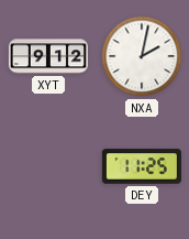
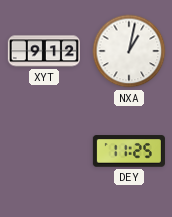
NXA: 2:02 -> 1:02 (129, 51)
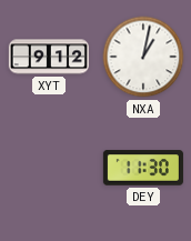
DEY: 11:25 -> 11:30 (143, 168)
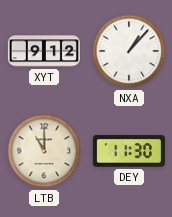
NXA: 1:02 -> 1:07 (129, 51)
LTB: none -> 11:00 (44, 151)
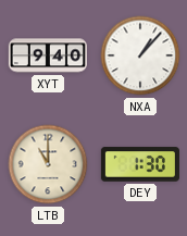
XYT: 9:12 -> 9:40 (48, 55)
DEY: 11:30 -> 1:30 (140, 164)
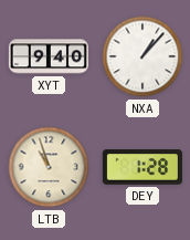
LTB: 11:00 -> 10:57 (49, 167)
DEY: 1:30 -> 1:28 (142, 167)
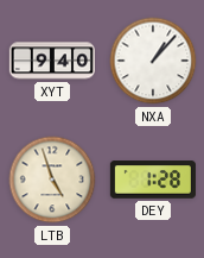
LTB: 10:57 -> 4:57 (52, 180)
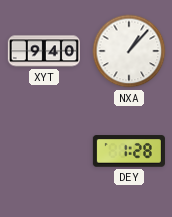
LTB: 4:57 -> none (52, 180)
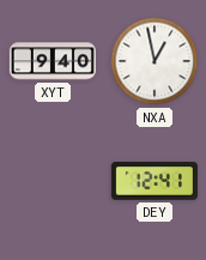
NXA: 1:07 -> 12:58 (154, 61)
DEY: 1:28 -> 12:41 (154, 181)
